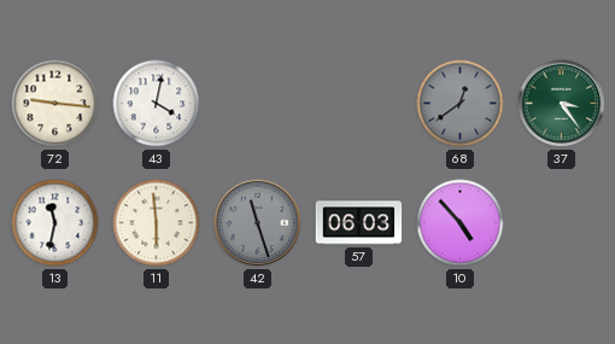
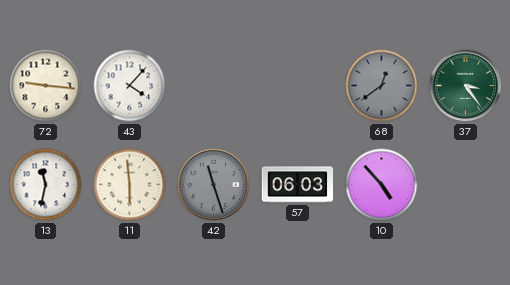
43: 4:02 -> 4:07 (130, 86)
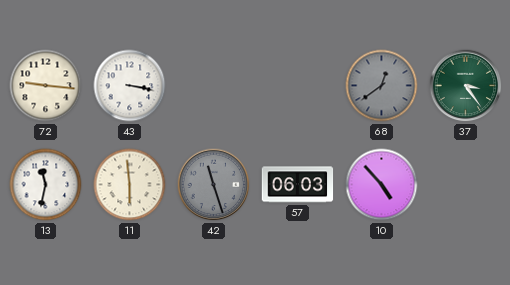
43: 4:07 -> 3:17 (130, 86)
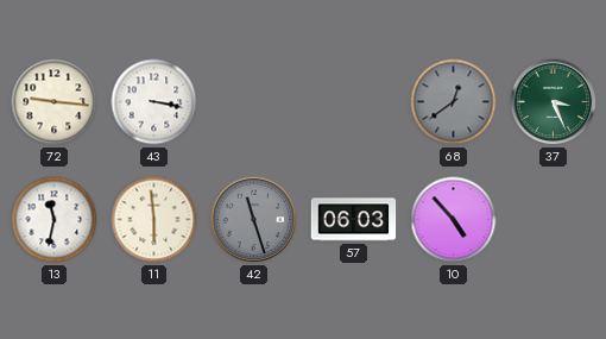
37: 3:24 -> 3:26 (554, 102)
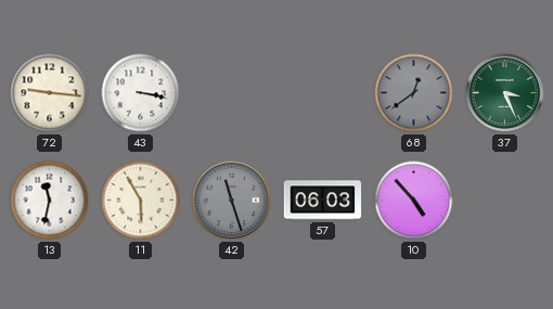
11: 5:59 -> 5:55 (141, 201)
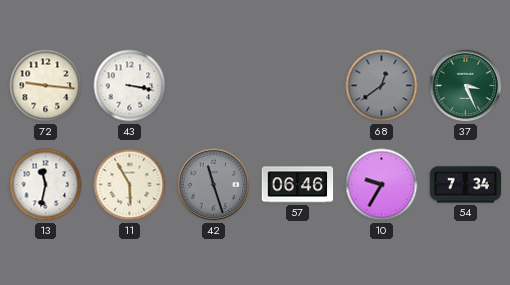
57: 06:03 -> 06:46 (298, 185)
10: 4:53 -> 9:35 (382, 185)
54: none -> 7:34 (466, 185)
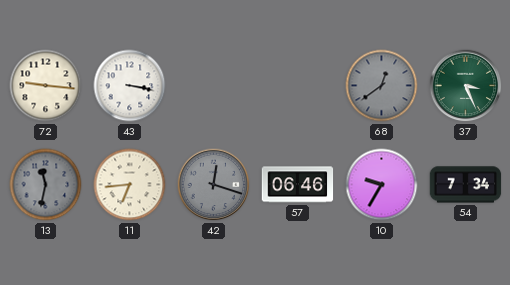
13 dial: white -> grey (46, 185)
11: 5:55 -> 6:44 (130, 185)
42: 11:27 -> 12:18 (214, 185)
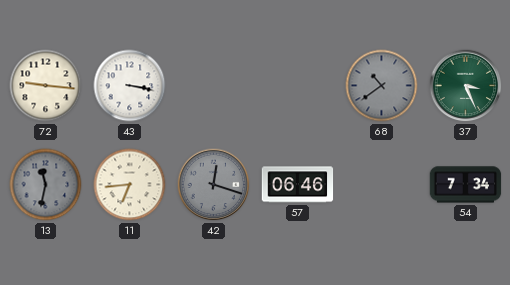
68: 12:39 -> 10:39 (382, 86)
10: 9:35 -> none (382, 185)
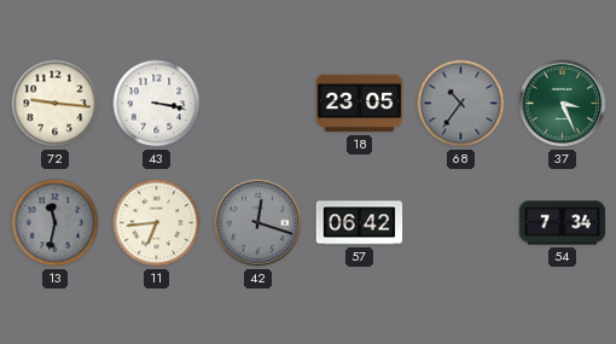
18: none -> 23:05 (360, 104)
68: 10:39 -> 10:36 (461, 104)
57: 06:46 -> 06:42 (360, 223)
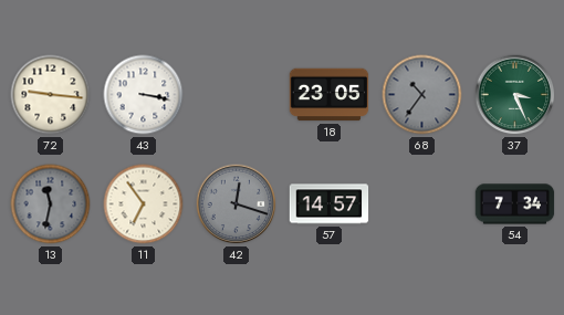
11: 6:44 -> 6:54 (144, 204)
57: 06:42 -> 14:57 (330, 204)
